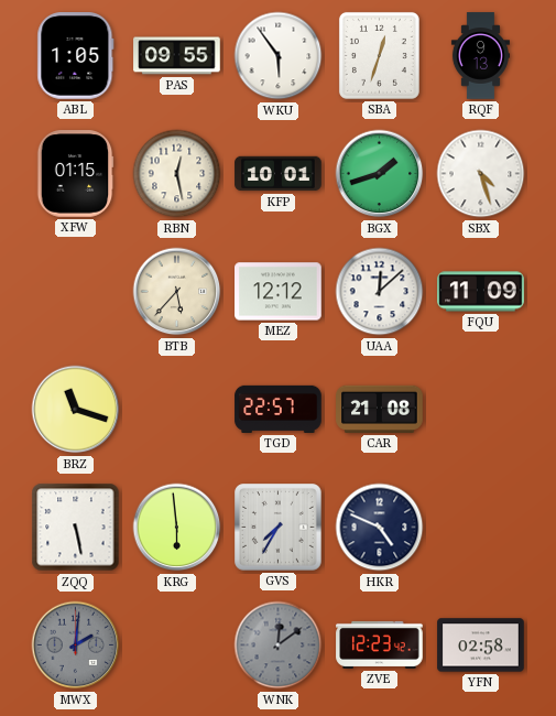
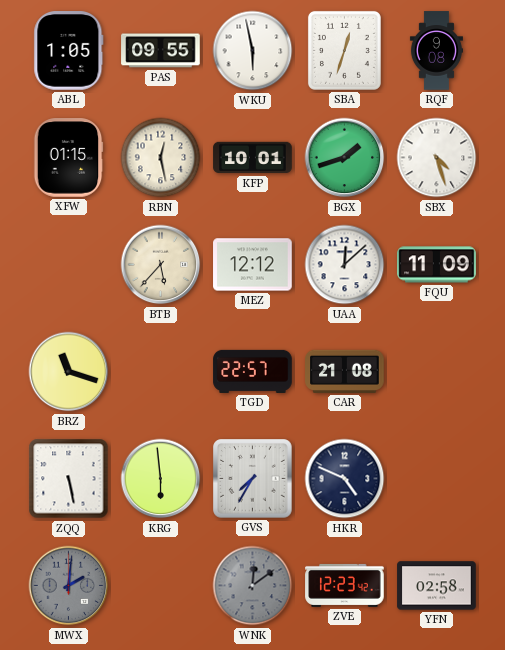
WKU: 5:54 -> 5:58 (253, 51)
RQF: 9:13 -> 9:08 (436, 51)
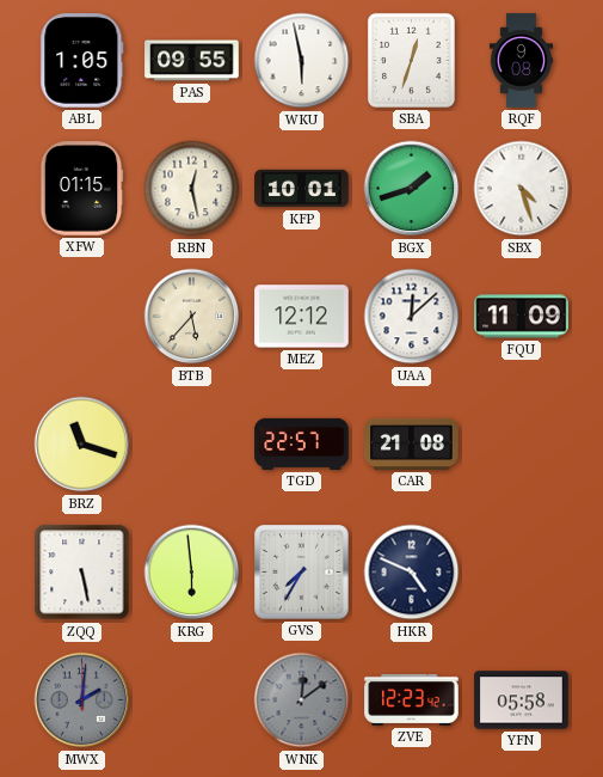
YFN: 02:58 -> 05:58 (522, 700)
